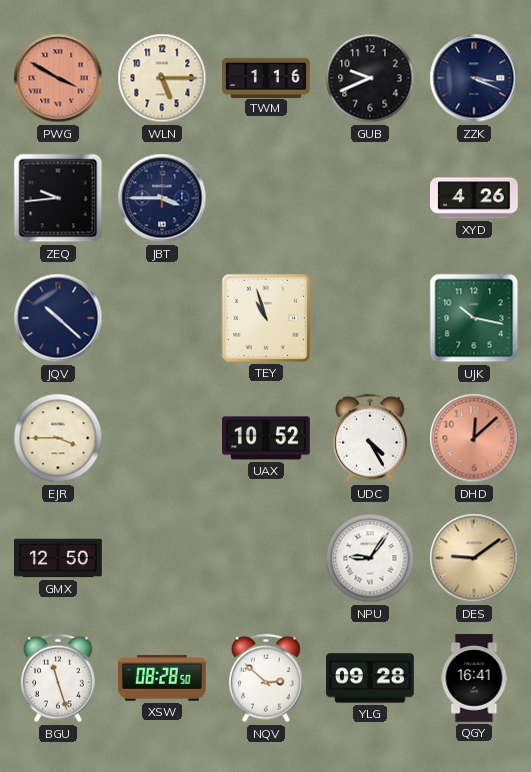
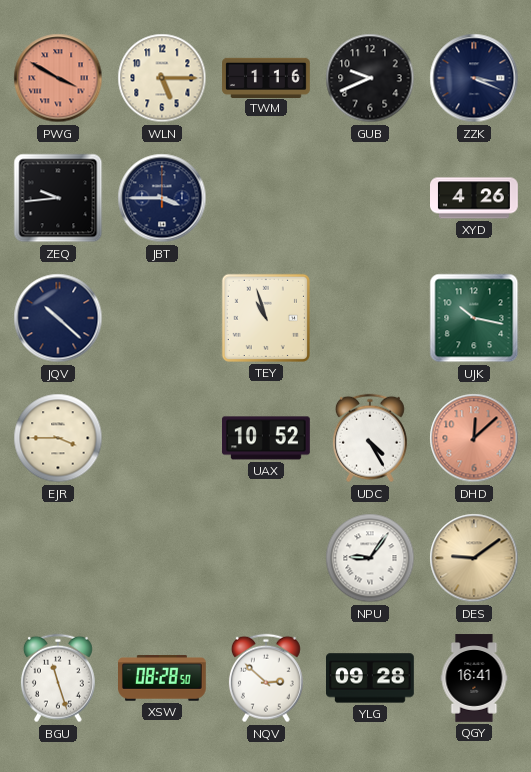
GMX: 12:50 -> none (58, 558)
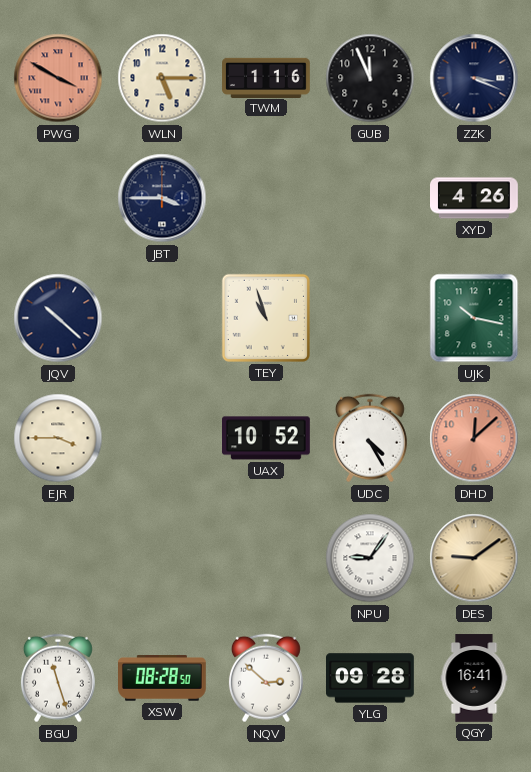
GUB: 9:41 -> 11:56 (370, 78)
ZEQ: 9:44 -> none (58, 198)
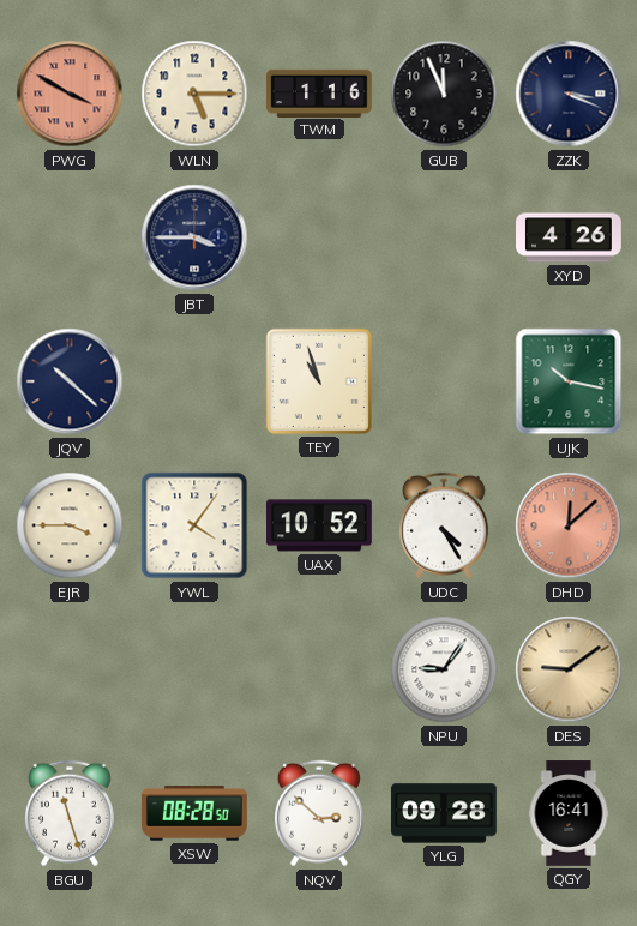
YWL: none -> 4:06 (194, 525)
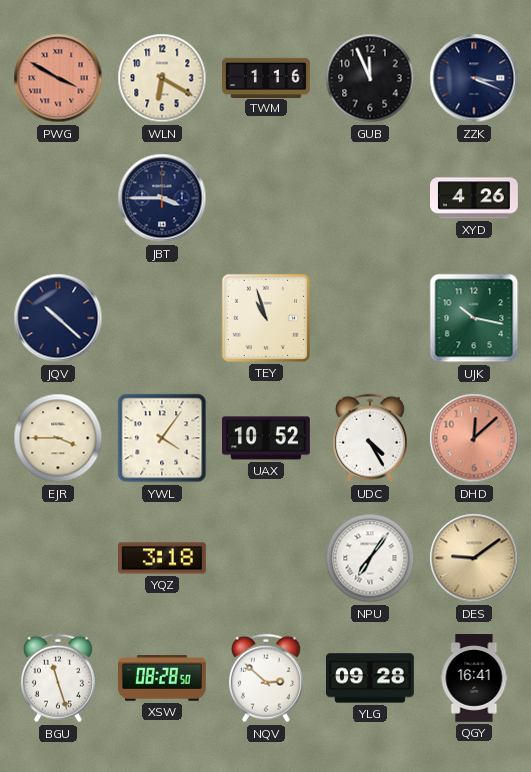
WLN: 5:15 -> 6:20 (162, 78)
YQZ: none -> 3:18 (163, 558)
NPU: 9:06 -> 7:06 (370, 558)
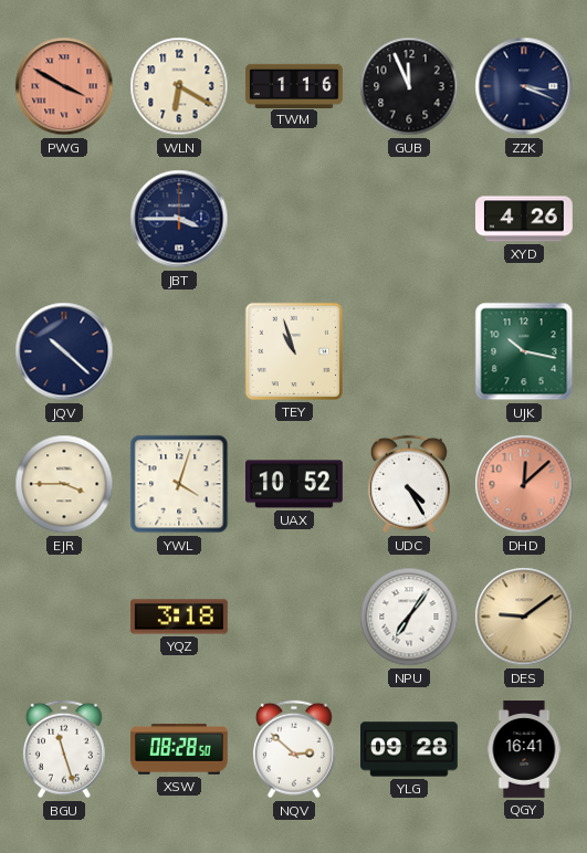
YWL: 4:06 -> 4:03 (179, 484)
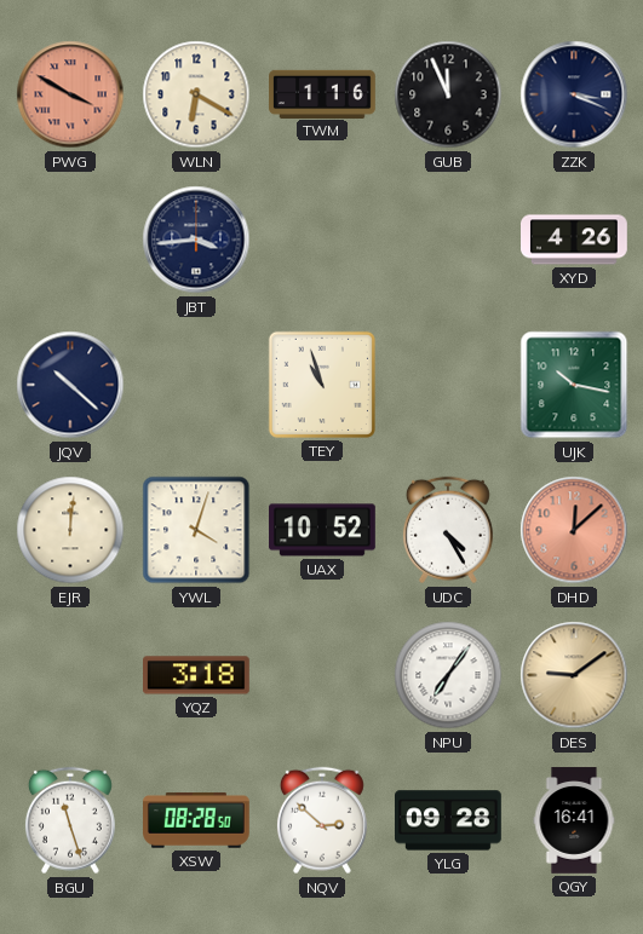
JBT: 3:45 -> 3:44 (196, 240)
EJR: 3:45 -> 12:01 (70, 530)
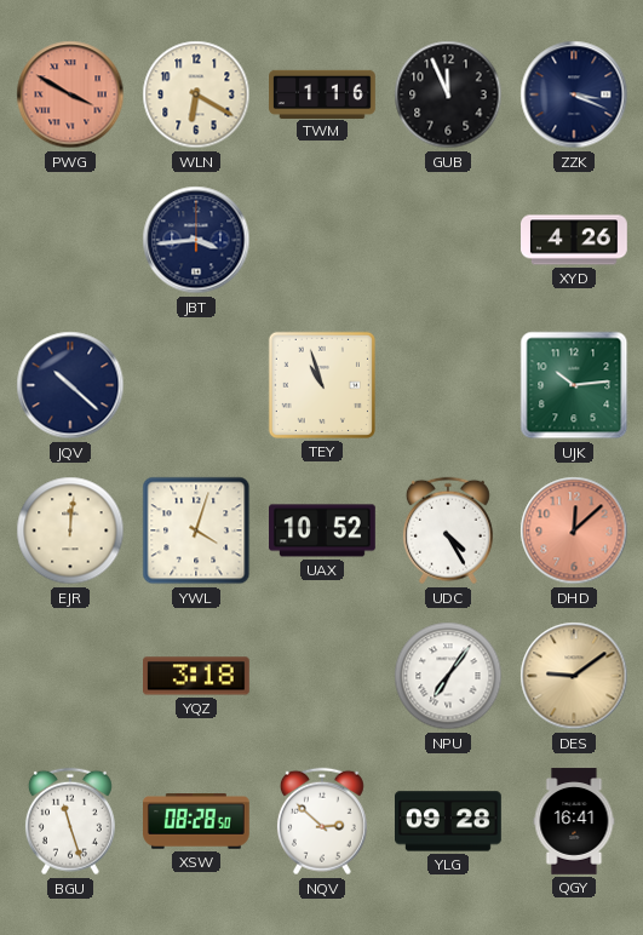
UJK: 10:17 -> 10:14 (574, 385)
